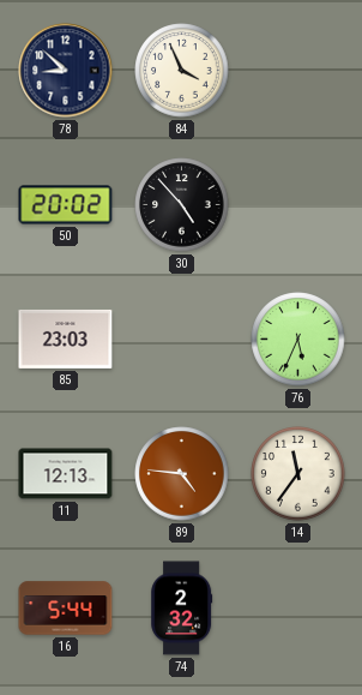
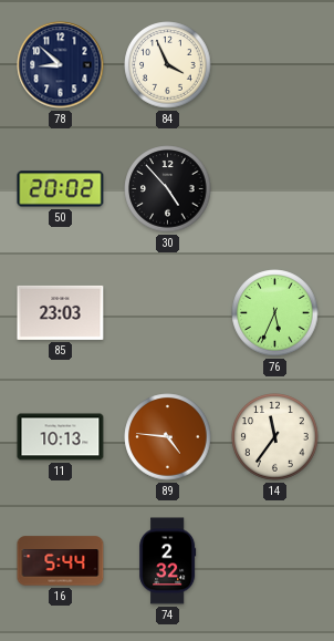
11: 12:13 -> 10:13 (61, 437)
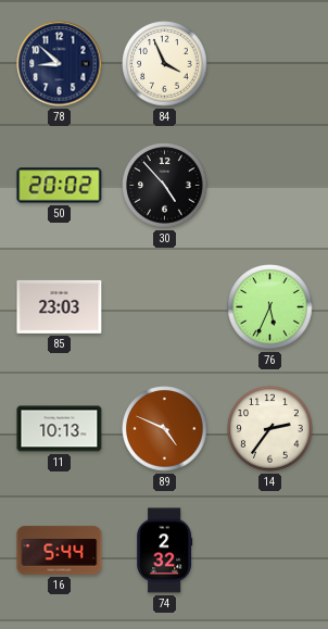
89: 4:46 -> 4:49 (165, 429)
14: 11:36 -> 2:36 (270, 429)
